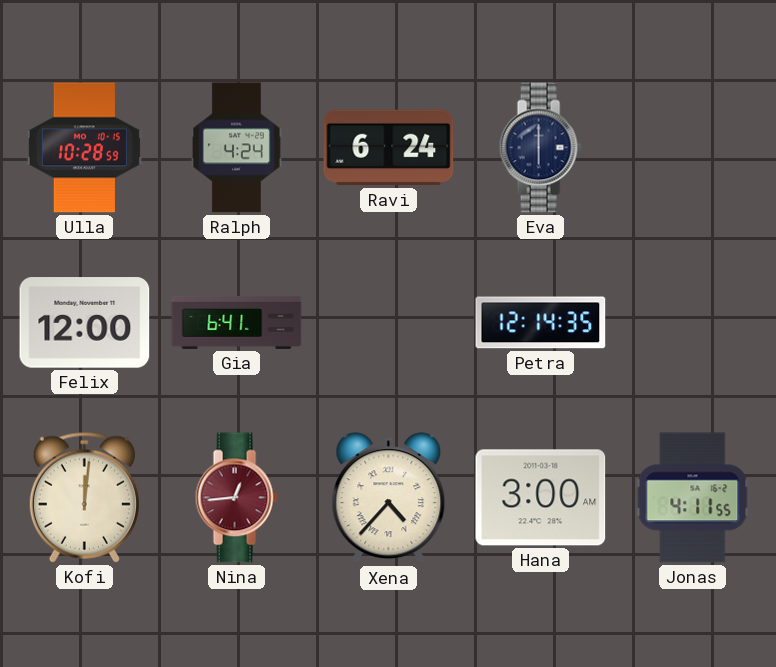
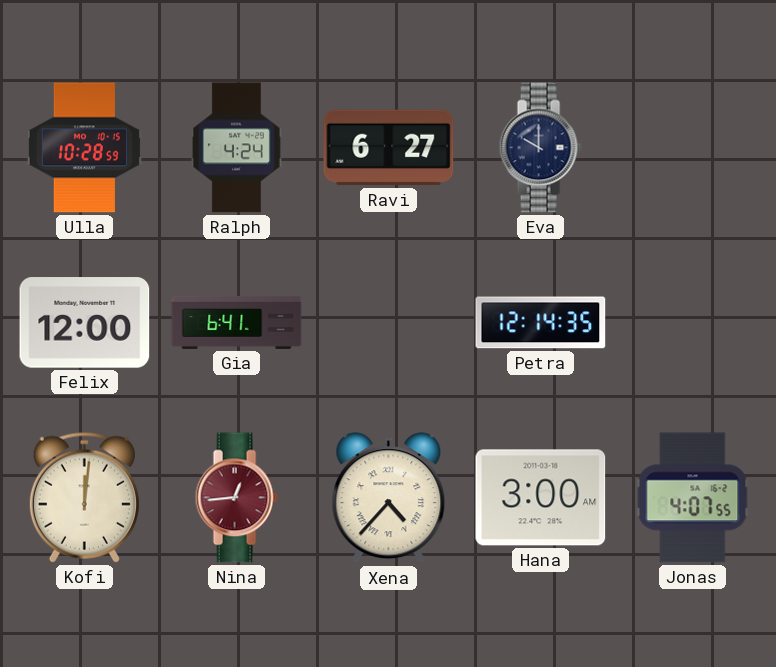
Ravi: 6:24 -> 6:27 (389, 148)
Eva: 6:00 -> 10:00 (540, 148)
Jonas: 4:11 -> 4:07 (693, 498)
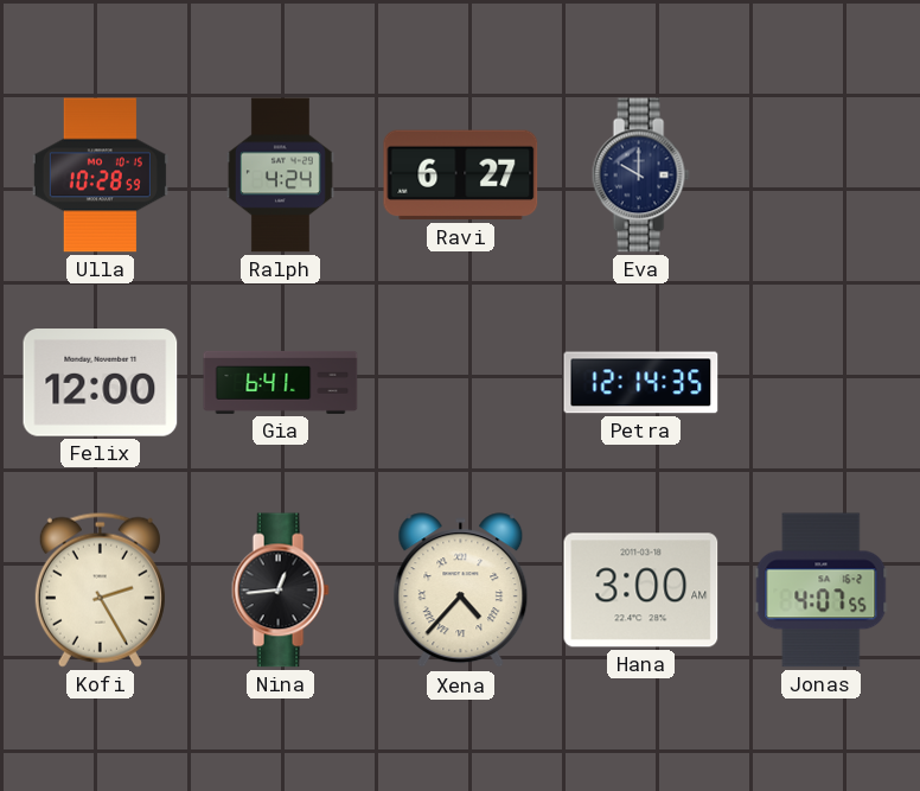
Kofi: 12:01 -> 2:25 (100, 589)
Nina dial: burgundy -> black (280, 591)
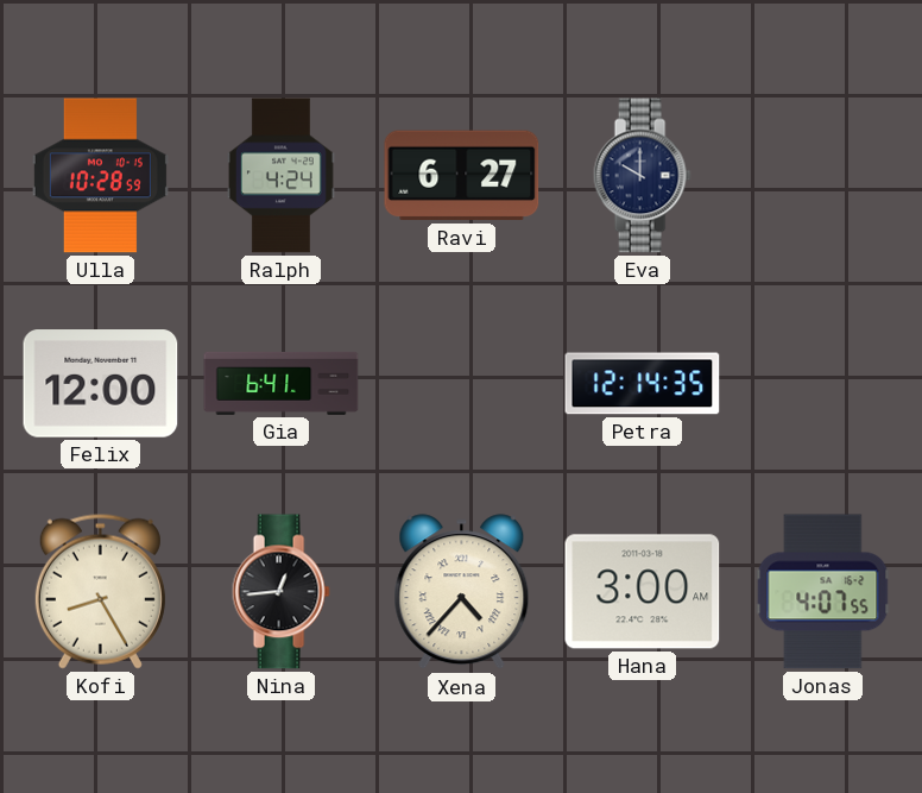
Kofi: 2:25 -> 8:25 (100, 591)
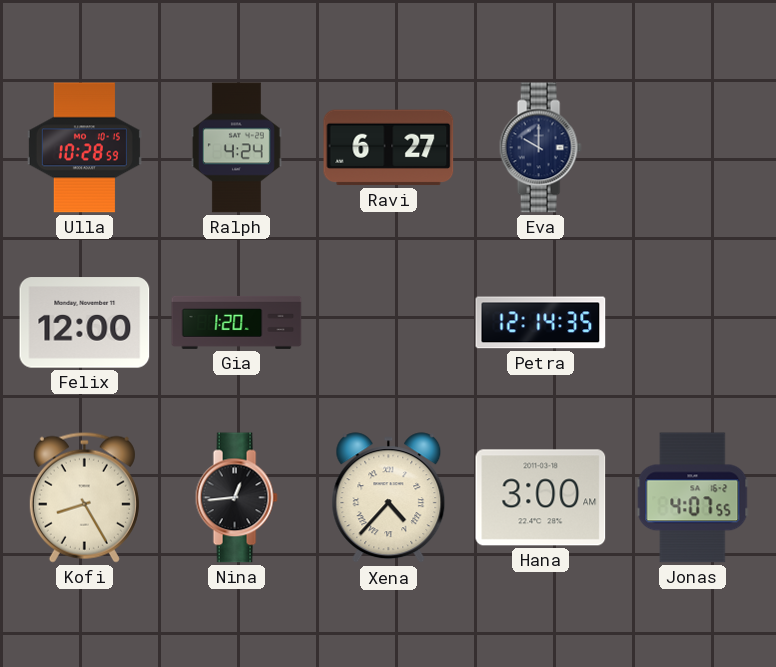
Gia: 6:41 -> 1:20 (237, 322)
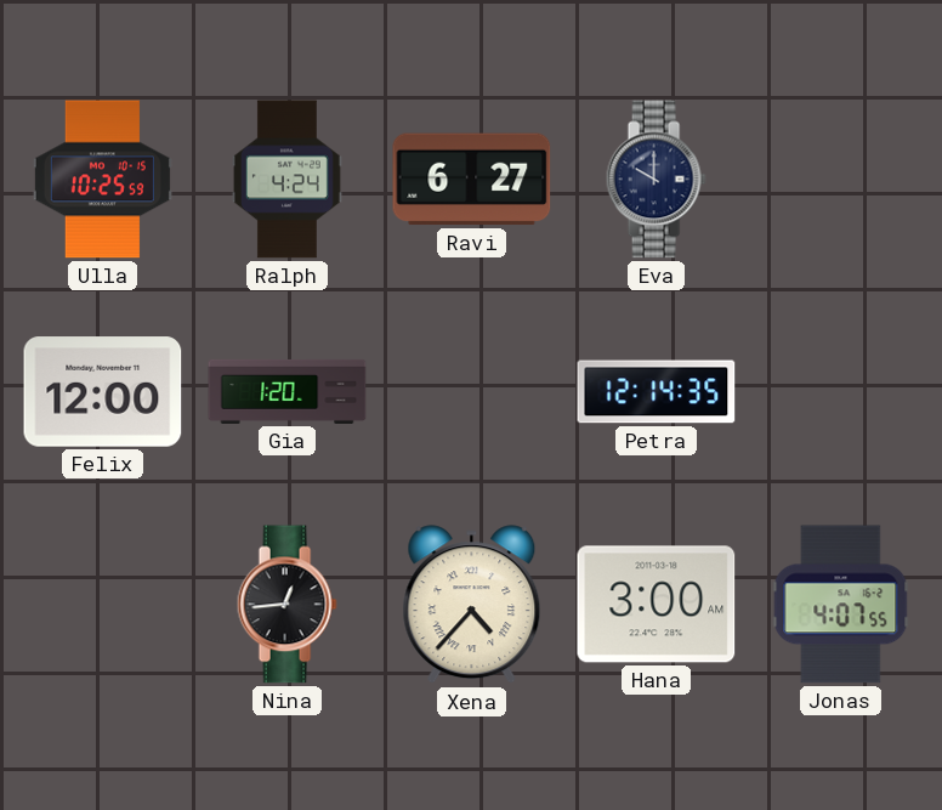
Ulla: 10:28 -> 10:25 (102, 180)
Kofi: 8:25 -> none (84, 497)
